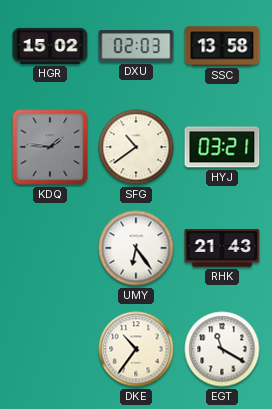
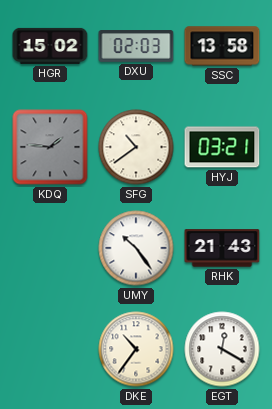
UMY: 6:24 -> 10:24 (136, 248)
EGT: 11:20 -> 12:20 (222, 349)
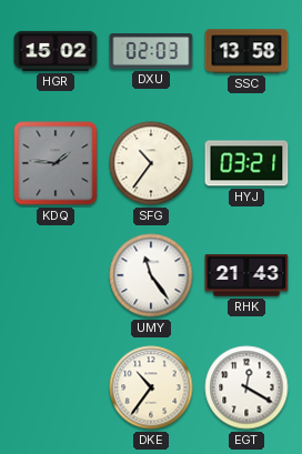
SFG: 10:39 -> 10:36 (151, 163)
UMY: 10:24 -> 11:24 (151, 275)
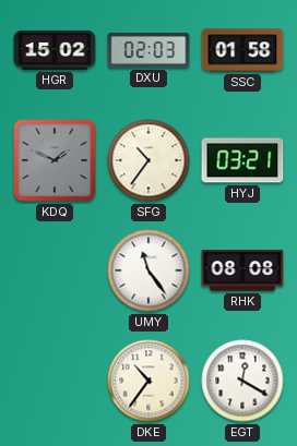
SSC: 13:58 -> 01:58 (242, 50)
KDQ: 1:46 -> 1:49 (55, 160)
RHK: 21:43 -> 08:08 (242, 270)
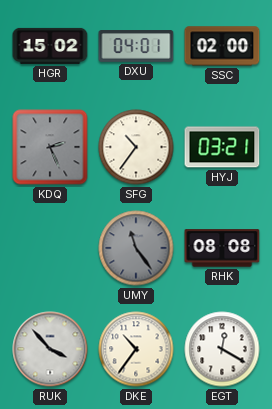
DXU: 02:03 -> 04:01 (136, 46)
SSC: 01:58 -> 02:00 (222, 46)
KDQ: 1:49 -> 2:26 (50, 147)
UMY dial: white -> grey (136, 248)
RUK: none -> 3:53 (50, 349)
